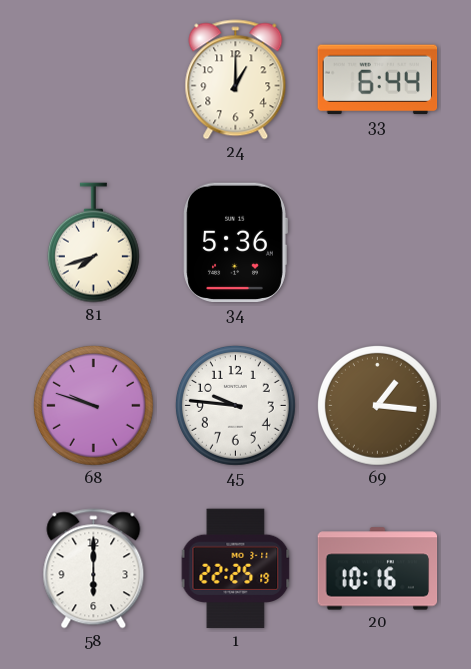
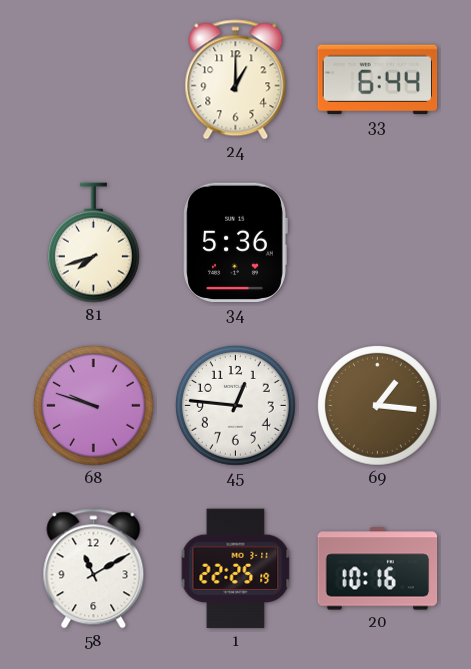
45: 9:46 -> 12:46 (235, 405)
58: 6:00 -> 11:10 (94, 569)
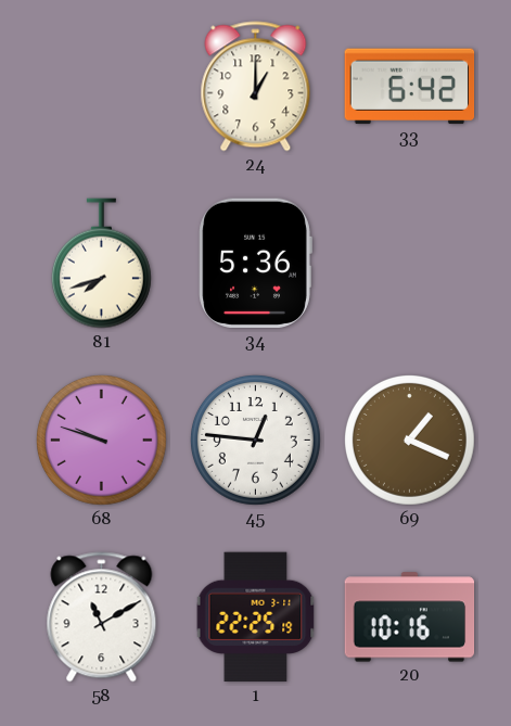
33: 6:44 -> 6:42 (410, 87)
69: 1:16 -> 1:19 (409, 440)
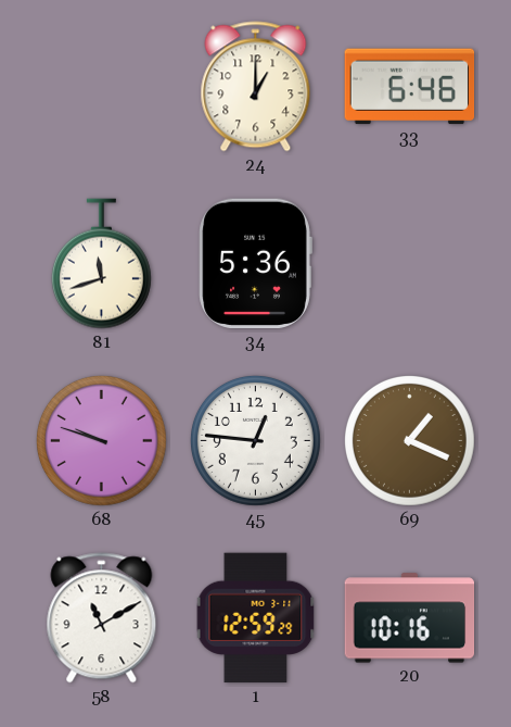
33: 6:42 -> 6:46 (410, 87)
81: 7:42 -> 11:42 (101, 264)
1: 22:25 -> 12:59 (256, 618)
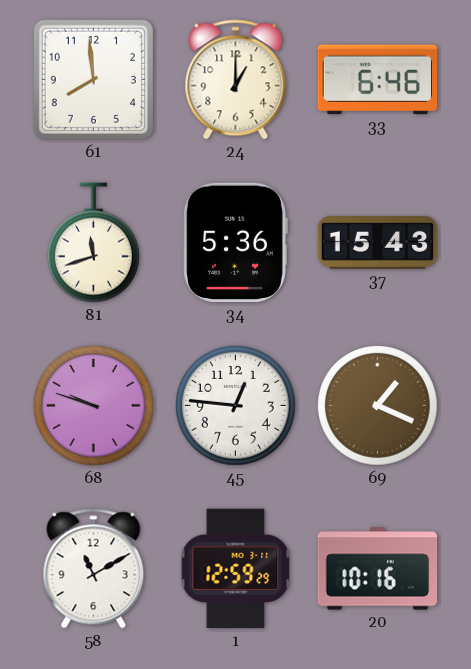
61: none -> 7:59 (93, 79)
37: none -> 15:43 (378, 243)
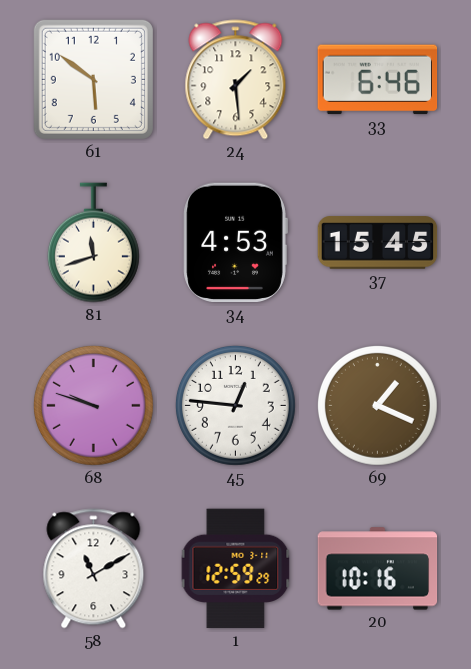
61: 7:59 -> 5:51 (93, 79)
24: 1:00 -> 1:29 (236, 80)
34: 5:36 -> 4:53 (235, 243)
37: 15:43 -> 15:45 (378, 243)
